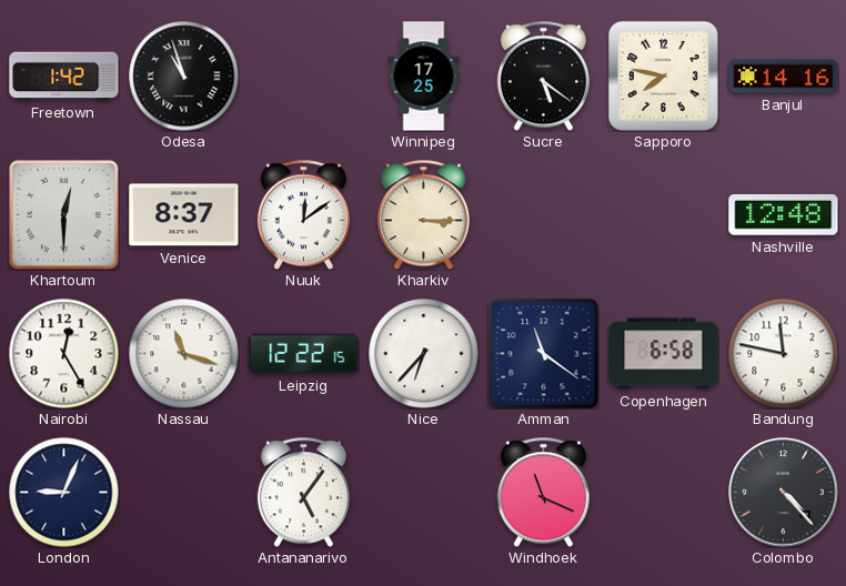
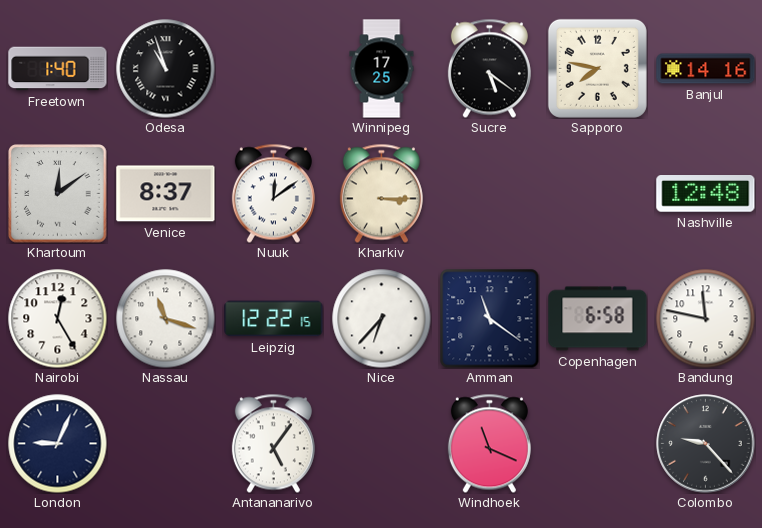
Freetown: 1:42 -> 1:40 (58, 69)
Khartoum: 12:30 -> 12:09 (58, 194)
Colombo: 4:23 -> 9:23 (706, 444)
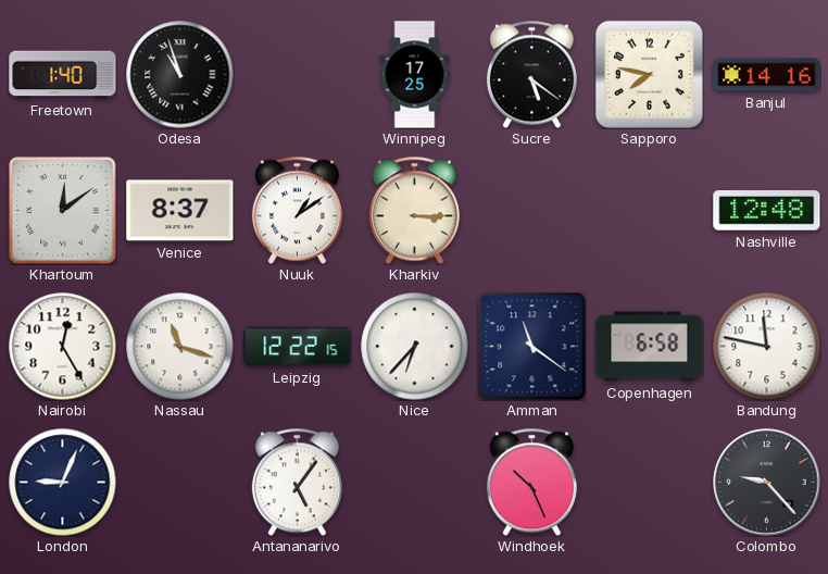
Nuuk: 12:09 -> 1:09 (297, 210)
Windhoek: 11:19 -> 10:26 (531, 482)
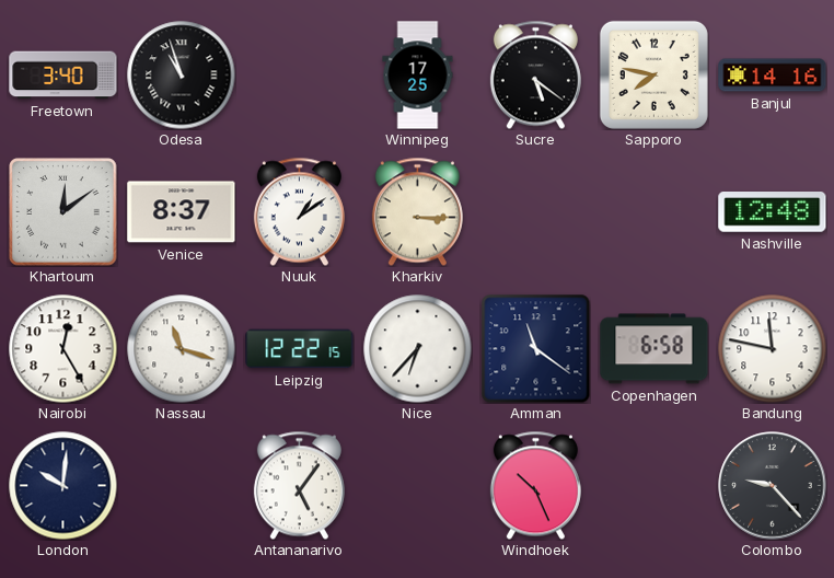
Freetown: 1:40 -> 3:40 (63, 76)
London: 9:04 -> 10:01 (63, 486)
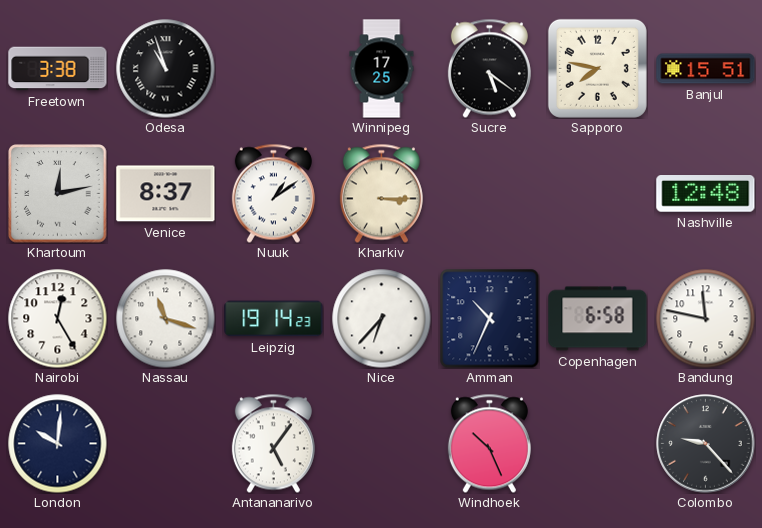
Freetown: 3:40 -> 3:38 (58, 69)
Banjul: 14:16 -> 15:51 (706, 69)
Khartoum: 12:09 -> 12:13 (58, 194)
Leipzig: 12:22 -> 19:14 (274, 319)
Amman: 11:21 -> 10:34 (490, 319)
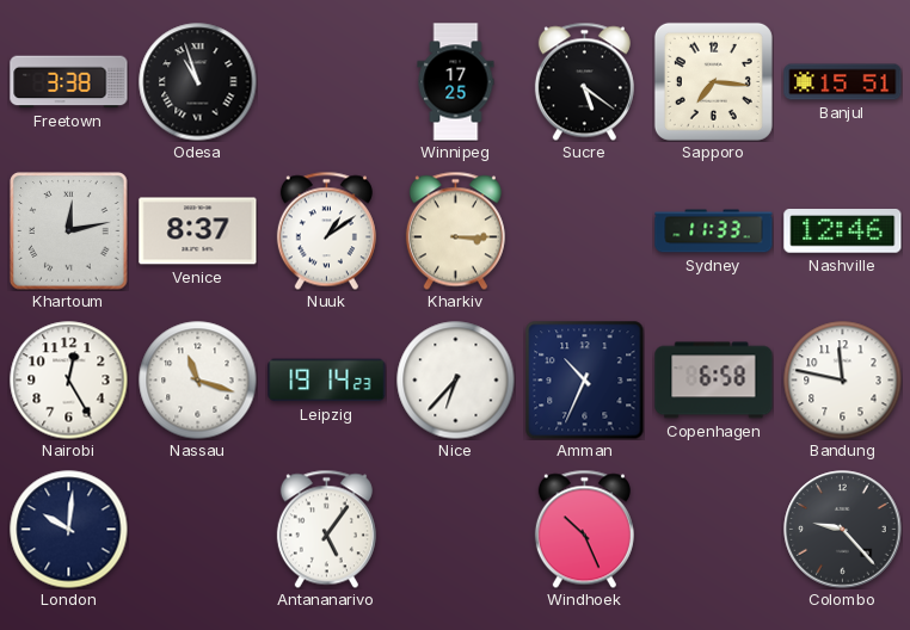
Sapporo: 7:47 -> 7:16 (713, 81)
Sydney: none -> 11:33 (714, 231)
Nashville: 12:48 -> 12:46 (843, 231)
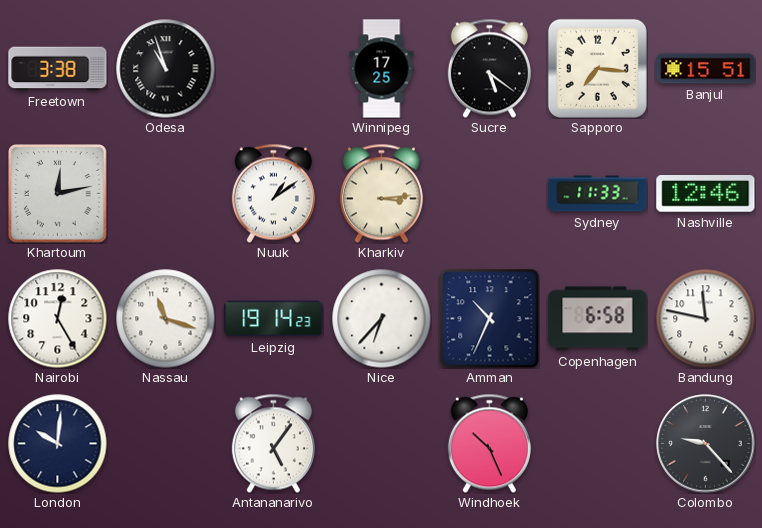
Venice: 8:37 -> none (198, 231)
Kharkiv: 3:15 -> 3:14 (381, 193)
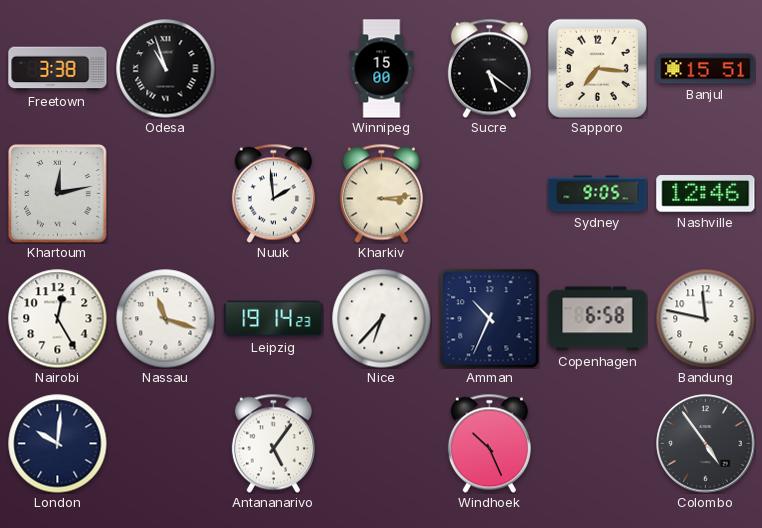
Winnipeg: 17:25 -> 15:00 (382, 69)
Nuuk: 1:09 -> 1:59 (273, 193)
Sydney: 11:33 -> 9:05 (598, 194)
Colombo: 9:23 -> 4:54 (706, 444)
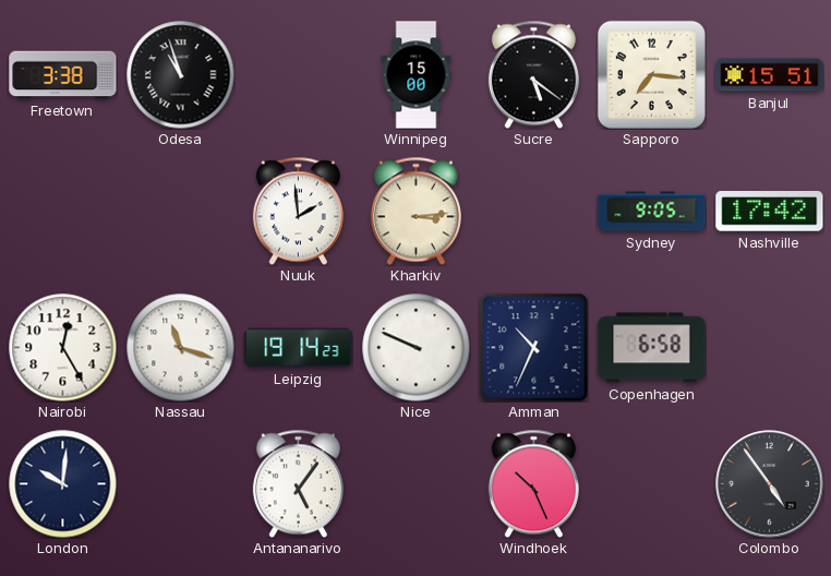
Khartoum: 12:13 -> none (58, 194)
Nashville: 12:46 -> 17:42 (770, 212)
Nice: 6:37 -> 9:49 (417, 348)
Bandung: 11:47 -> none (706, 319)
